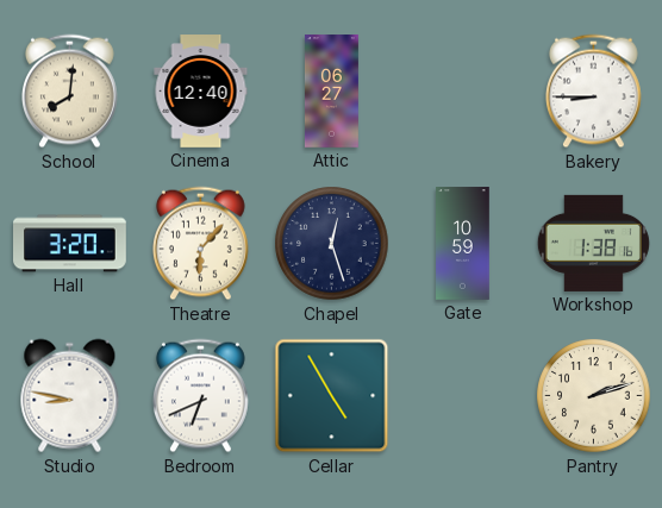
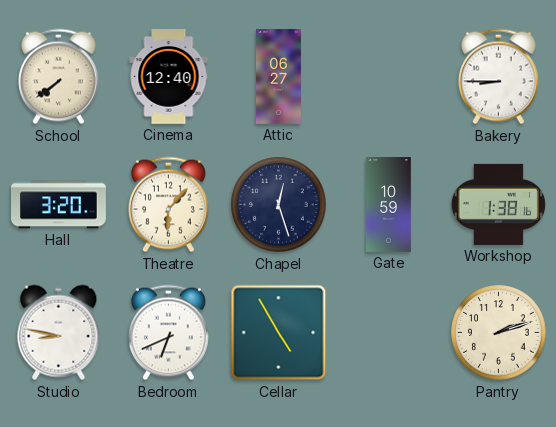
School: 8:01 -> 7:39 (58, 77)
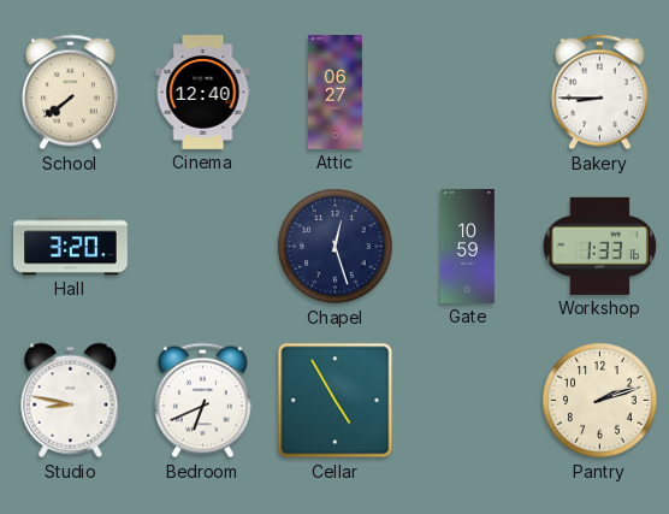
Theatre: 6:07 -> none (168, 205)
Workshop: 1:38 -> 1:33 (599, 246)
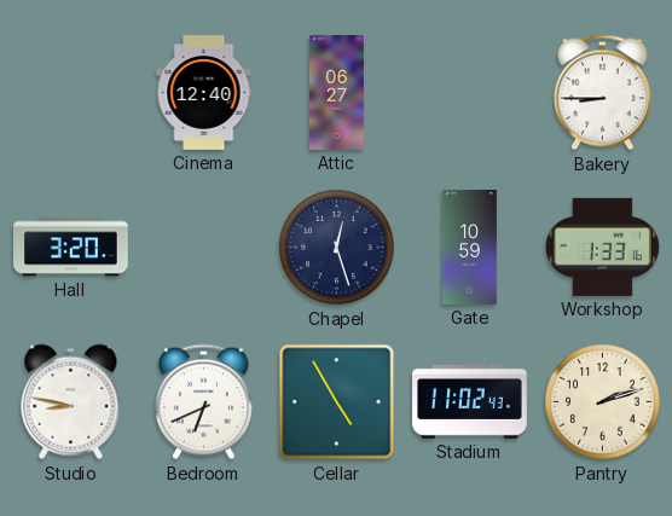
School: 7:39 -> none (70, 93)
Stadium: none -> 11:02 (470, 401)
